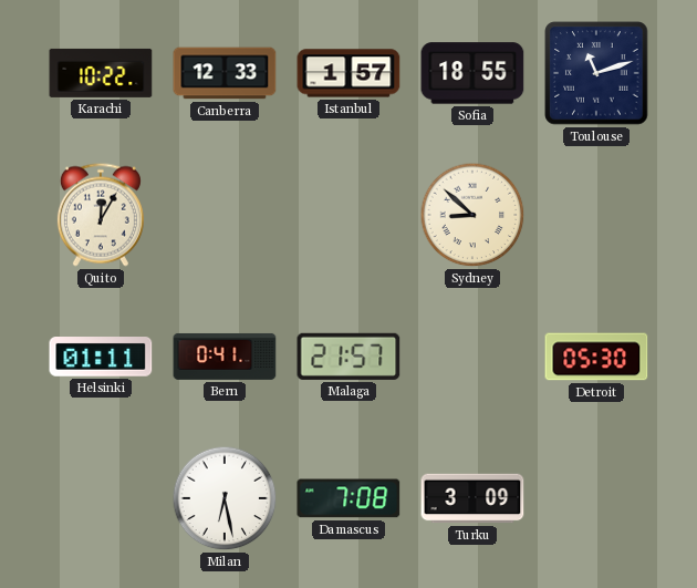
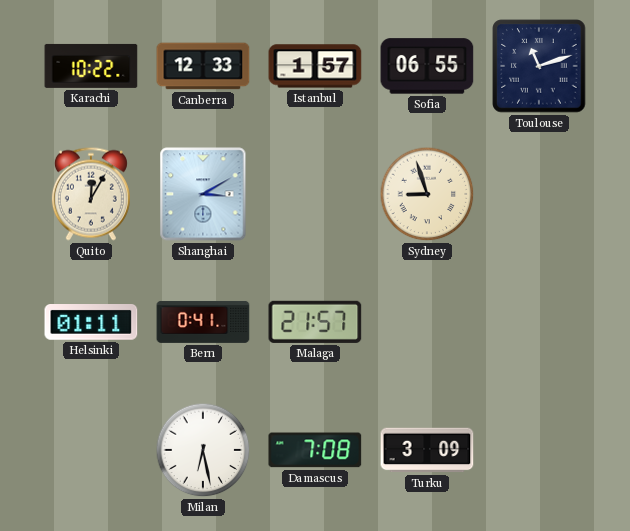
Sofia: 18:55 -> 06:55 (427, 66)
Shanghai: none -> 3:10 (203, 194)
Sydney: 8:52 -> 8:57 (427, 194)
Detroit: 05:30 -> none (596, 357)
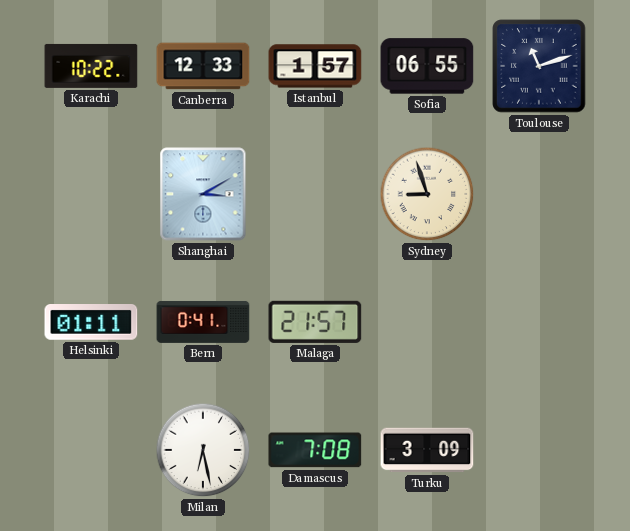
Quito: 12:05 -> none (91, 194)
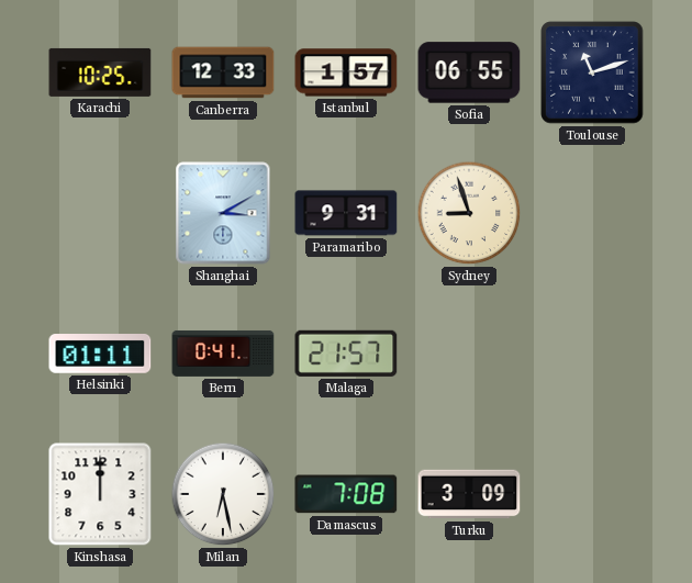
Karachi: 10:22 -> 10:25 (100, 72)
Paramaribo: none -> 9:31 (346, 213)
Kinshasa: none -> 12:00 (100, 494)
